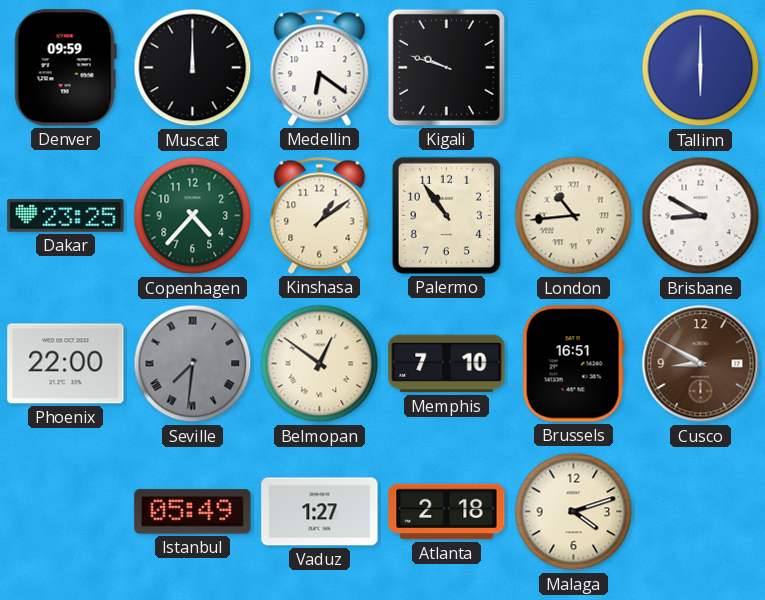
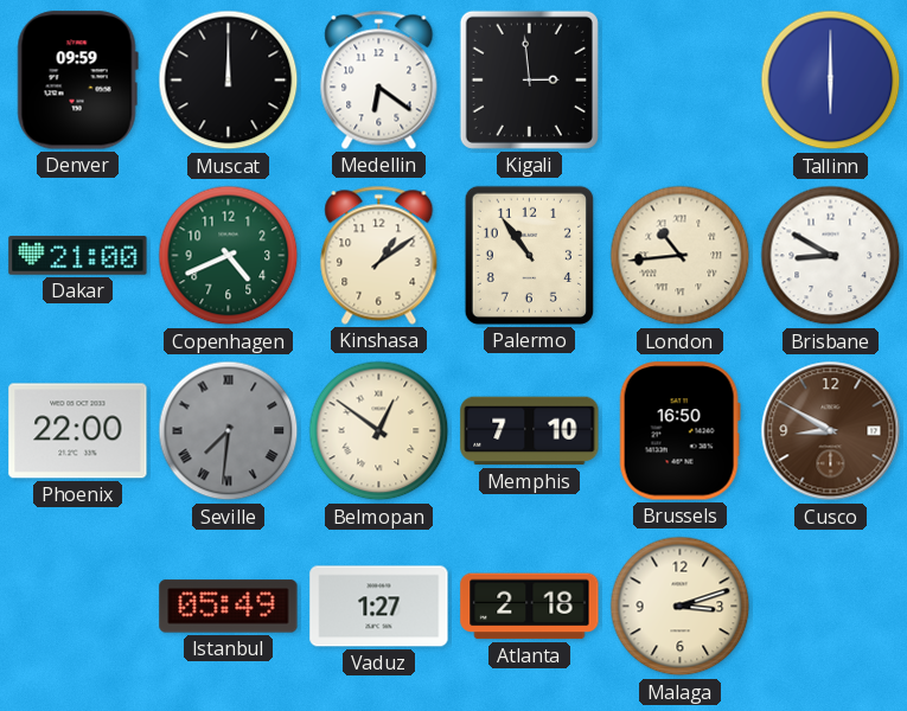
Kigali: 9:48 -> 2:59 (529, 79)
Dakar: 23:25 -> 21:00 (78, 256)
Copenhagen: 4:37 -> 4:41 (229, 256)
Brussels: 16:51 -> 16:50 (679, 431)
Malaga: 4:12 -> 3:12 (681, 607)
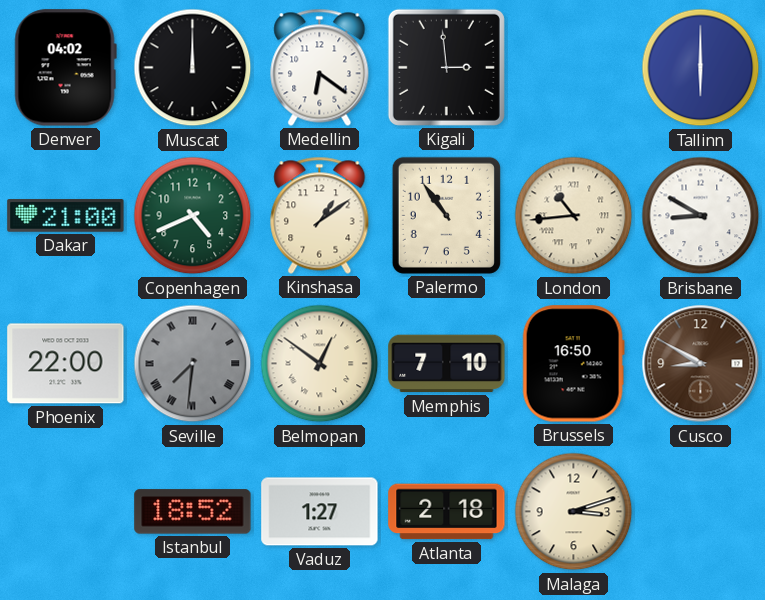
Denver: 09:59 -> 04:02 (65, 68)
Istanbul: 05:49 -> 18:52 (193, 512)
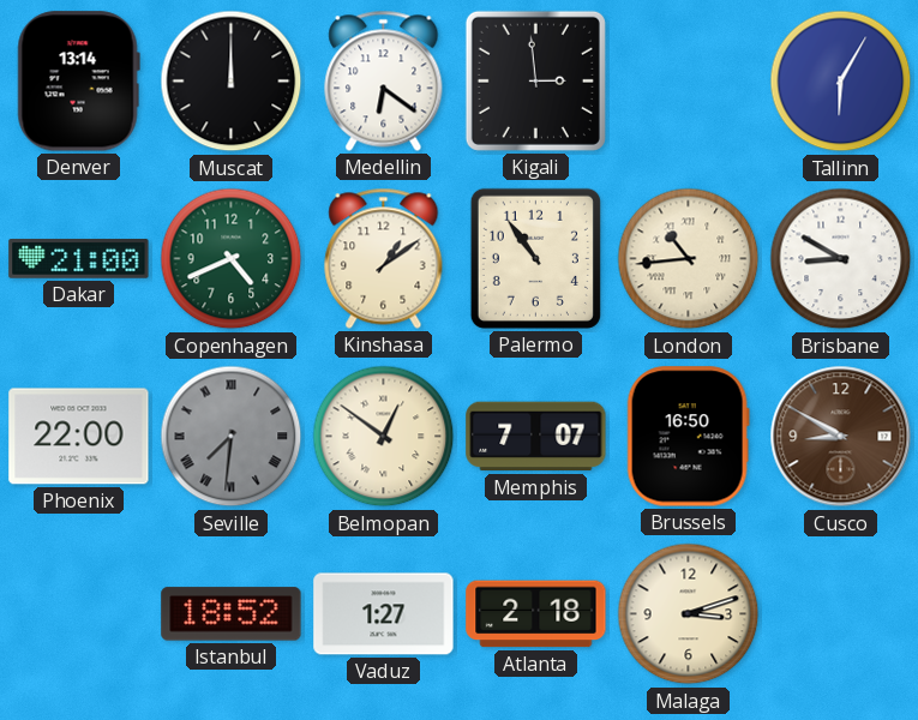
Denver: 04:02 -> 13:14 (78, 82)
Tallinn: 6:00 -> 6:05 (841, 82)
Memphis: 7:10 -> 7:07 (536, 437)
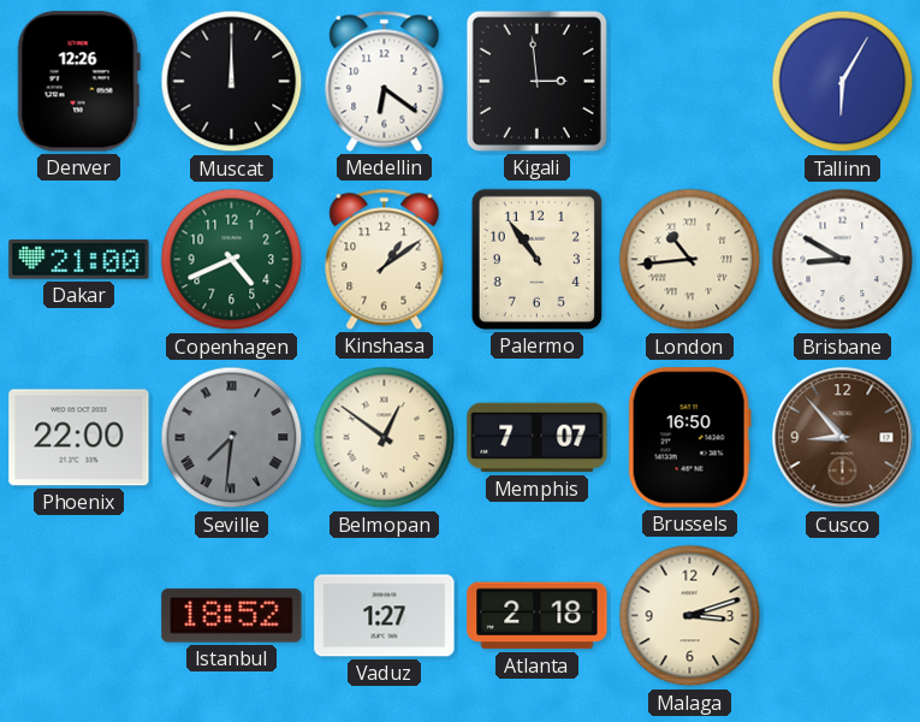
Denver: 13:14 -> 12:26 (78, 82)
Cusco: 8:50 -> 8:53 (843, 438)
